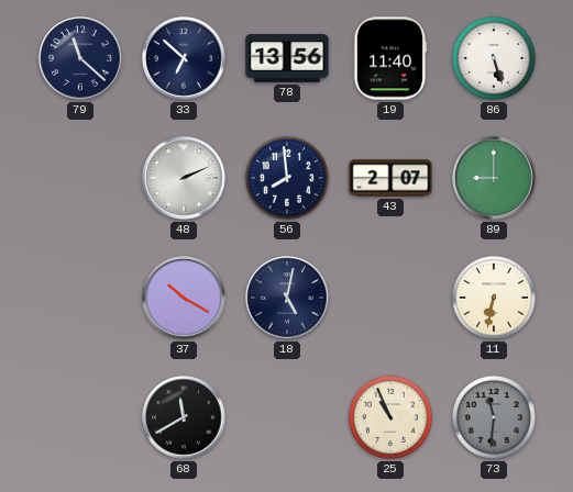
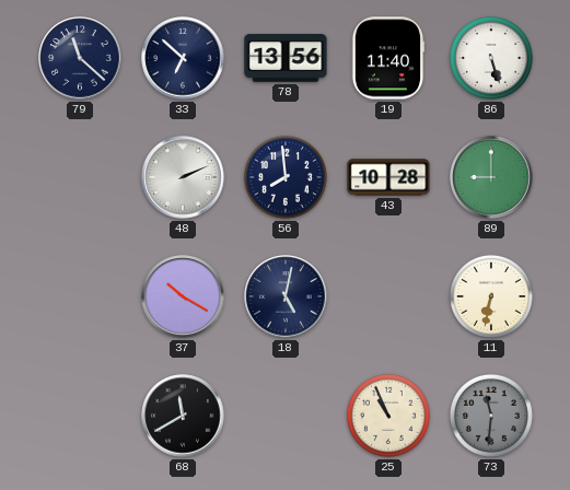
43: 2:07 -> 10:28 (388, 177)
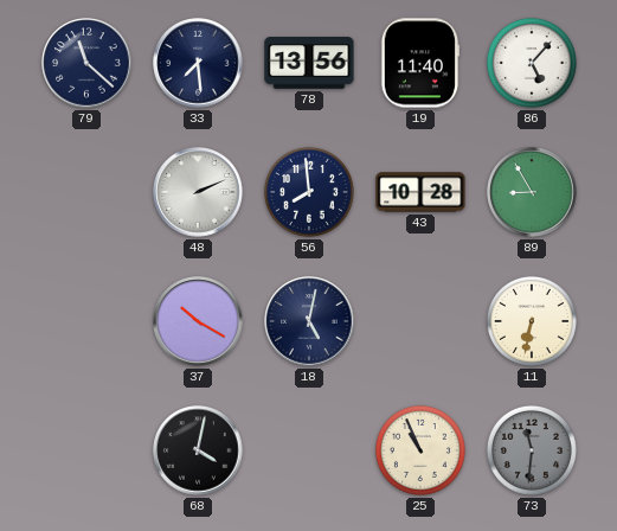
33: 6:52 -> 7:29 (198, 63)
86: 5:27 -> 5:07 (532, 63)
89: 9:00 -> 8:55 (532, 192)
68: 11:40 -> 4:02 (198, 450)
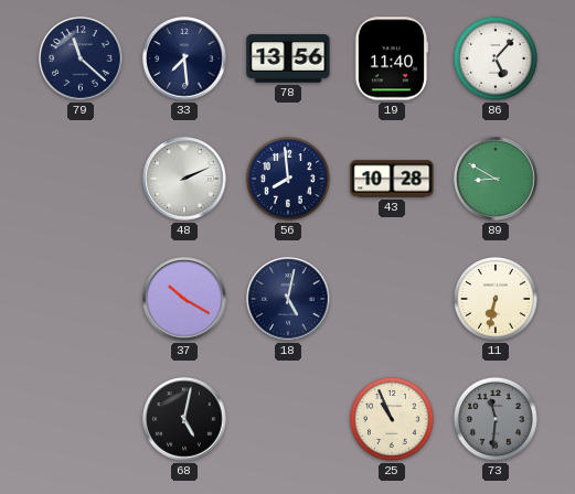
89: 8:55 -> 8:50 (496, 179)
68: 4:02 -> 5:02 (184, 419)
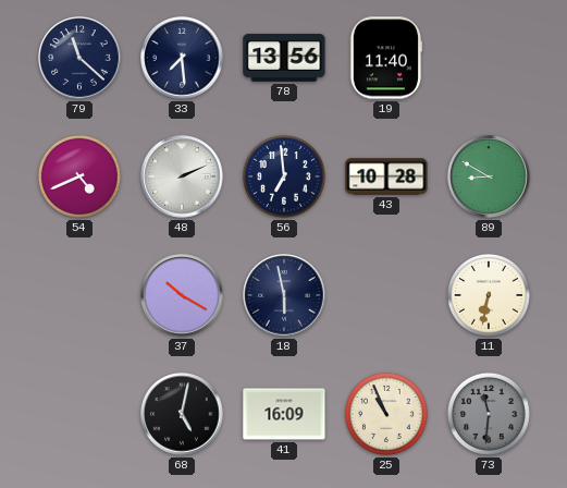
86: 5:07 -> none (496, 58)
54: none -> 4:41 (79, 176)
56: 7:59 -> 6:59 (284, 176)
18: 5:02 -> 5:58 (284, 295)
41: none -> 16:09 (284, 414)
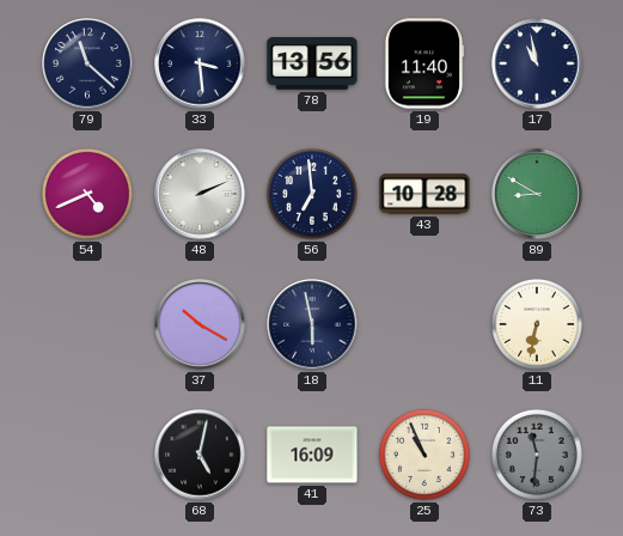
33: 7:29 -> 3:29 (200, 63)
17: none -> 10:58 (537, 63)
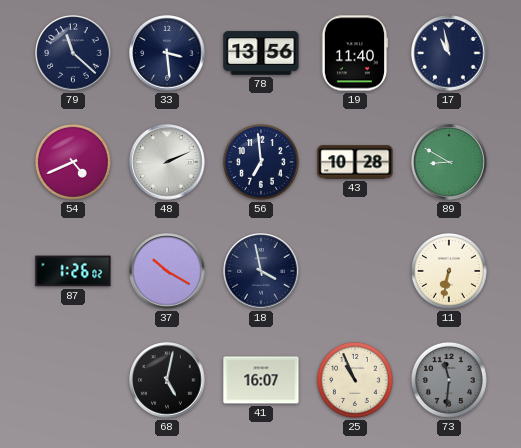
87: none -> 1:26 (73, 271)
18: 5:58 -> 3:58 (261, 271)
41: 16:09 -> 16:07 (261, 380)
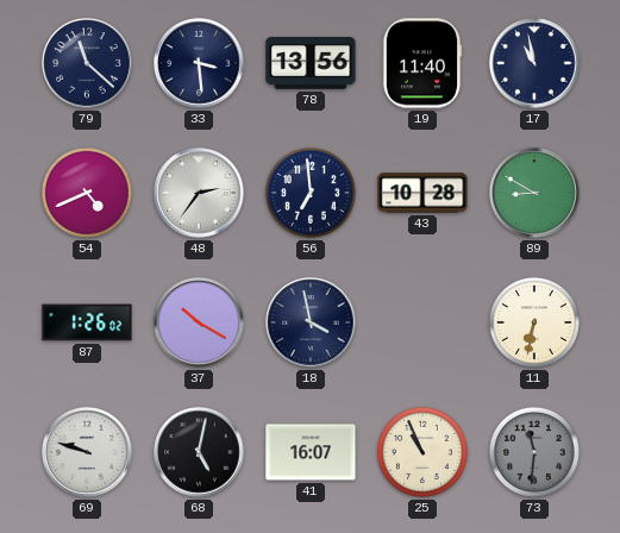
48: 2:11 -> 2:36 (199, 193)
69: none -> 9:48 (87, 452)
